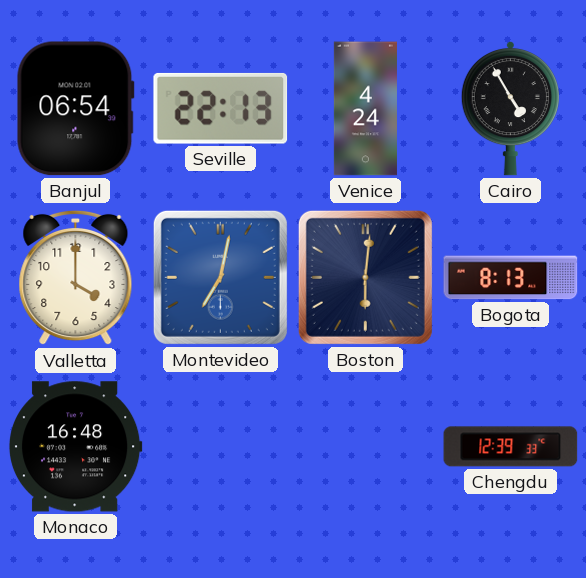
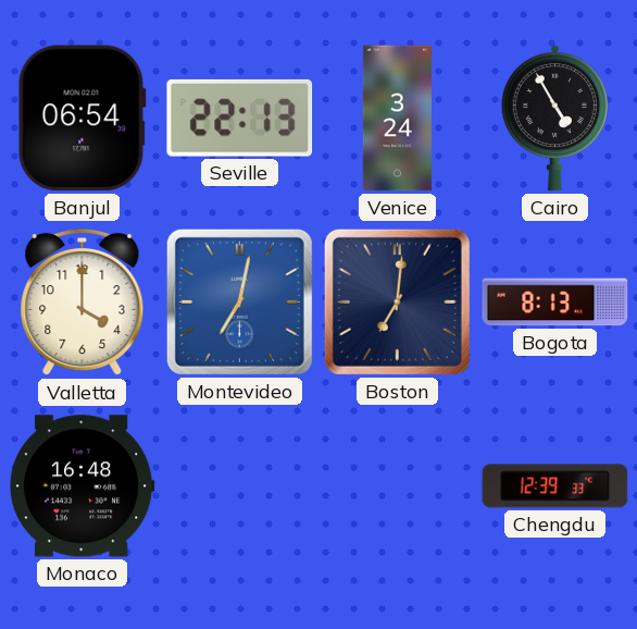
Venice: 4:24 -> 3:24 (397, 119)
Boston: 6:01 -> 7:01 (397, 301)
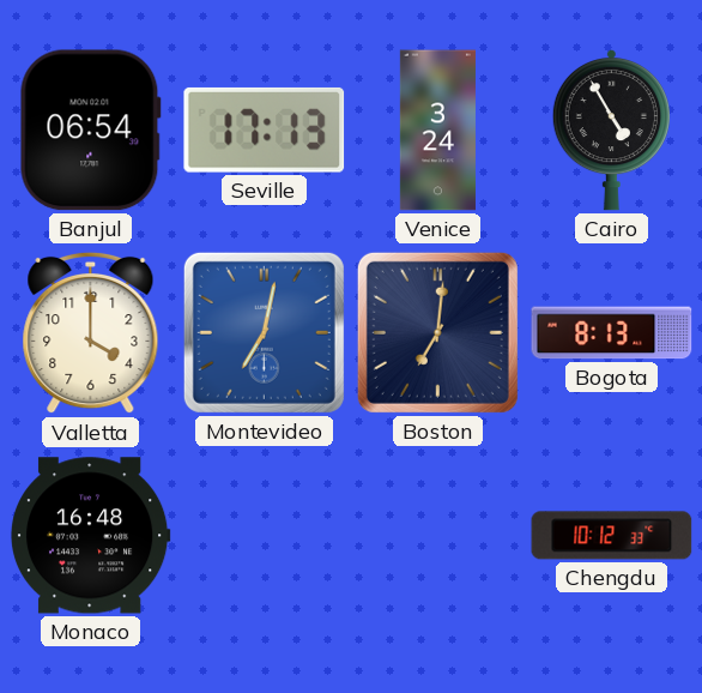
Seville: 22:13 -> 17:13 (265, 129)
Chengdu: 12:39 -> 10:12 (612, 536)
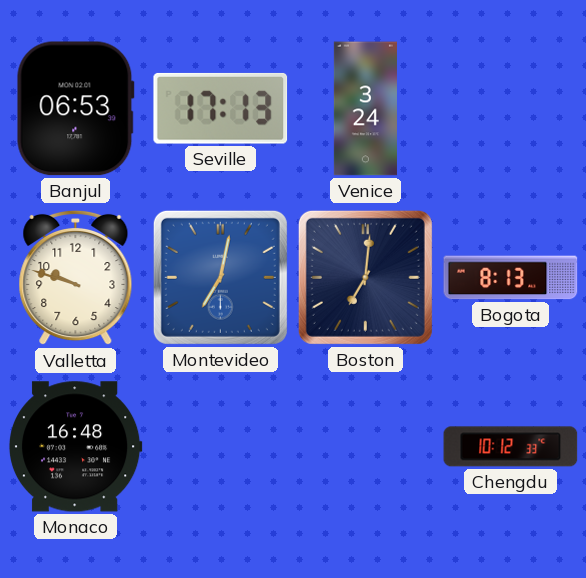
Banjul: 06:54 -> 06:53 (75, 109)
Cairo: 4:55 -> none (611, 129)
Valletta: 4:00 -> 9:48 (76, 278)
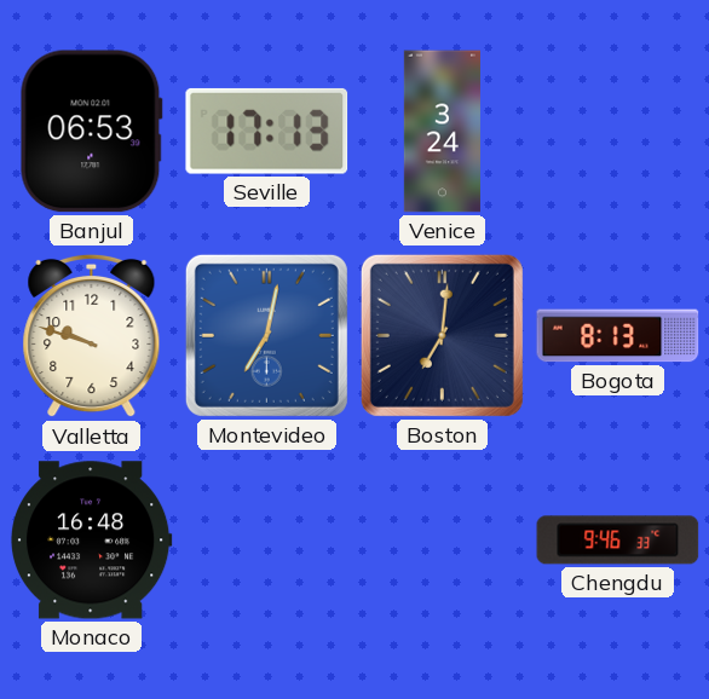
Chengdu: 10:12 -> 9:46 (618, 541)
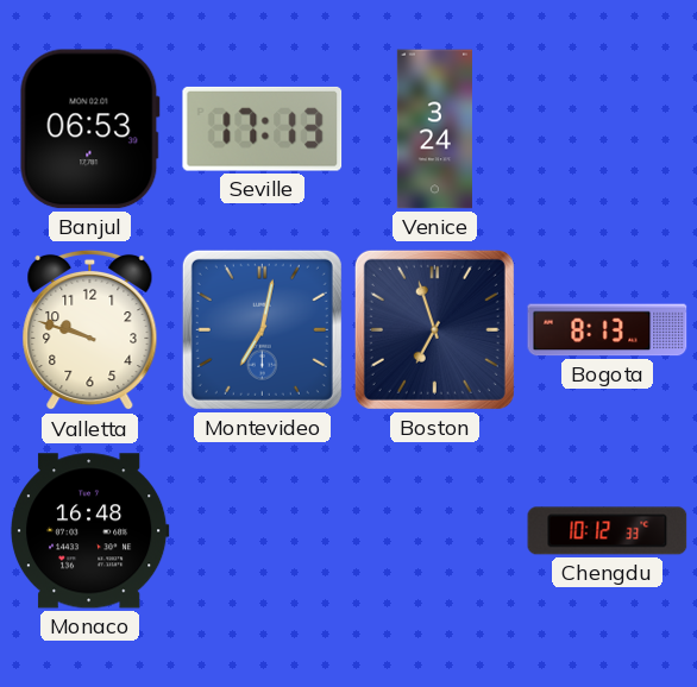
Boston: 7:01 -> 6:57 (434, 329)
Chengdu: 9:46 -> 10:12 (608, 531)
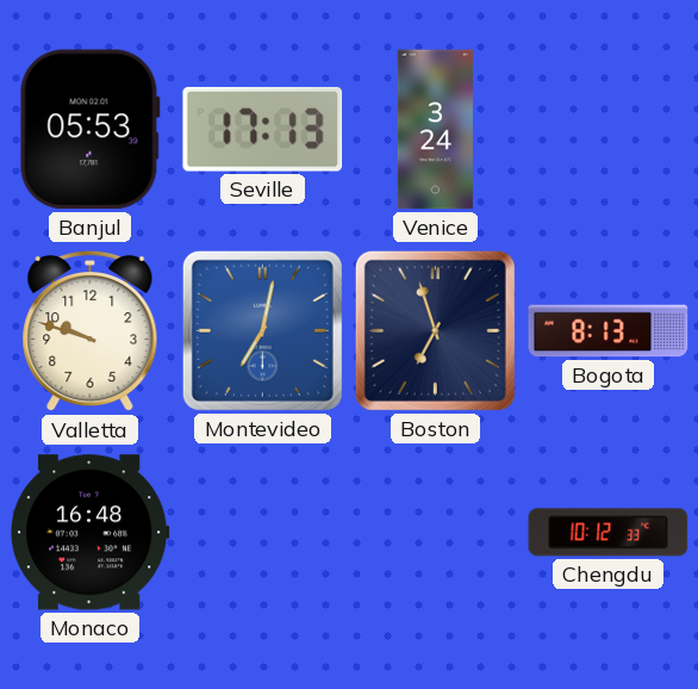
Banjul: 06:53 -> 05:53 (89, 130)
